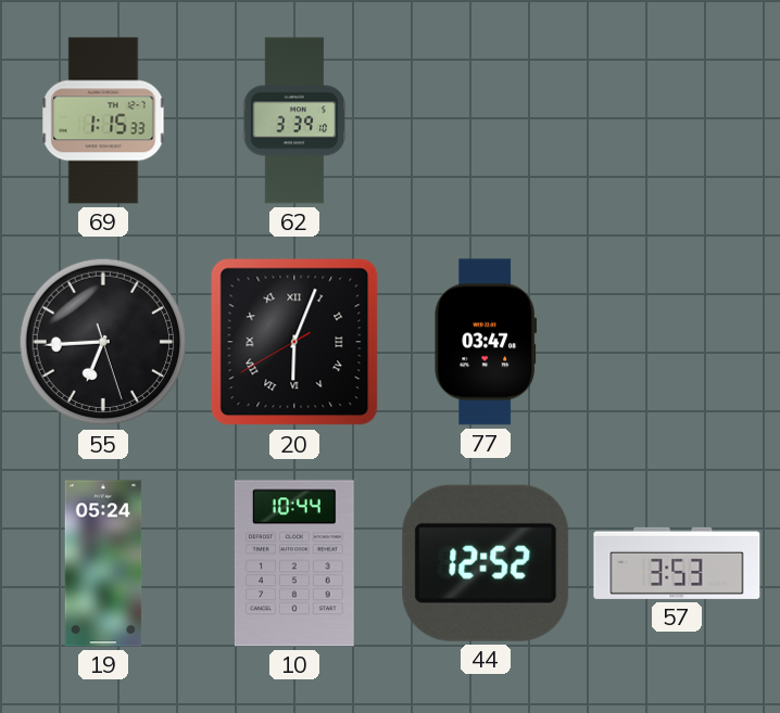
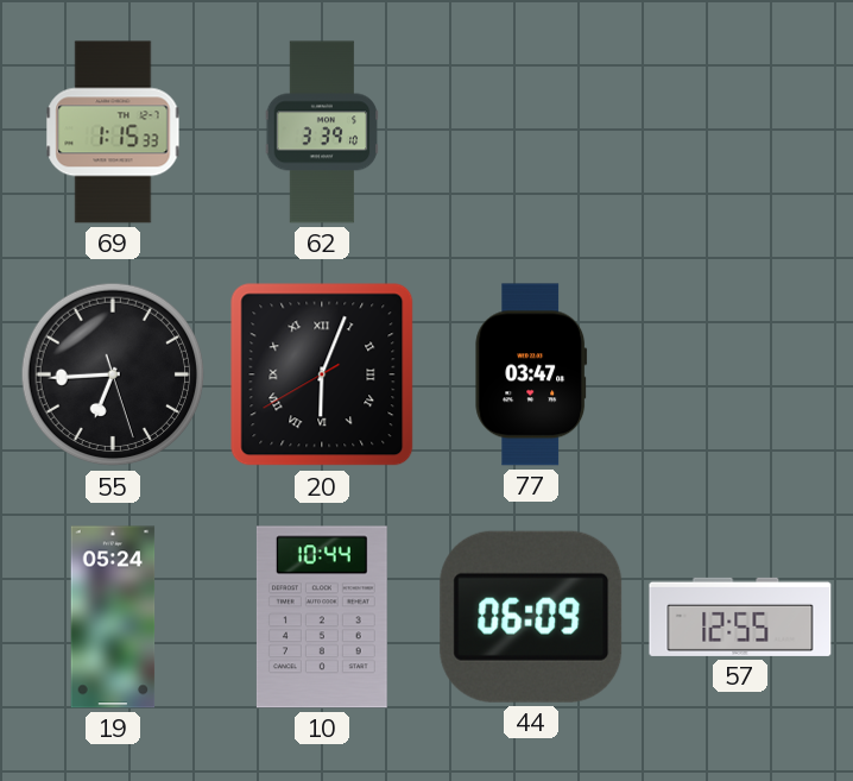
44: 12:52 -> 06:09 (531, 617)
57: 3:53 -> 12:55 (740, 617)
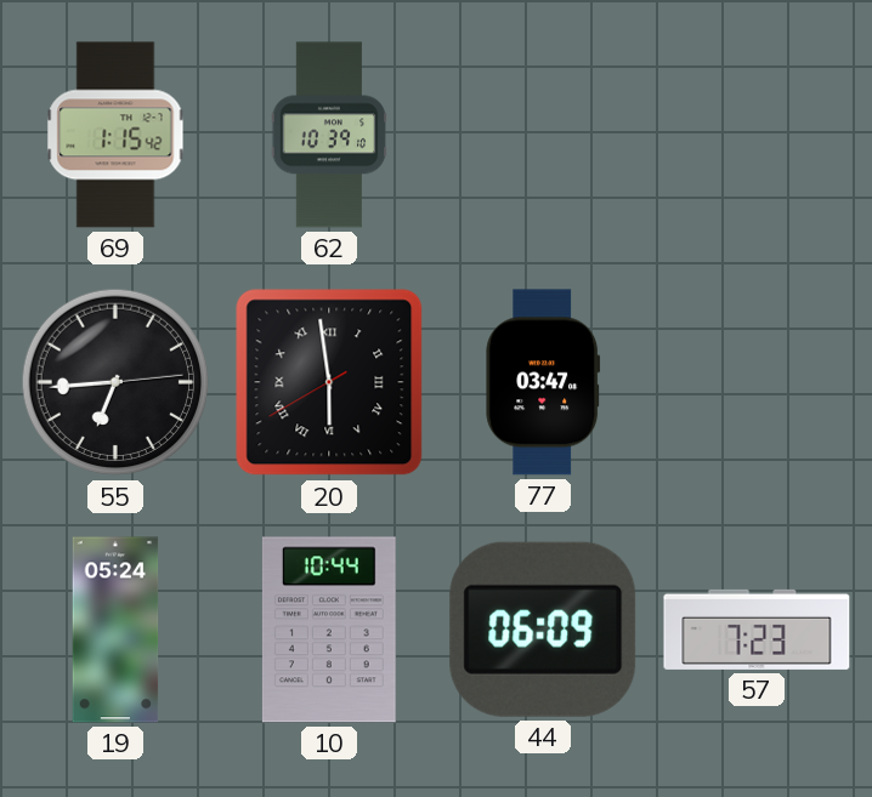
69: 1:15:33 -> 1:15:42 (115, 135)
62: 3:39 -> 10:39 (329, 135)
55: 6:44:27 -> 6:44:14 (115, 382)
20: 6:03 -> 5:58 (329, 382)
57: 12:55 -> 7:23 (757, 630)
